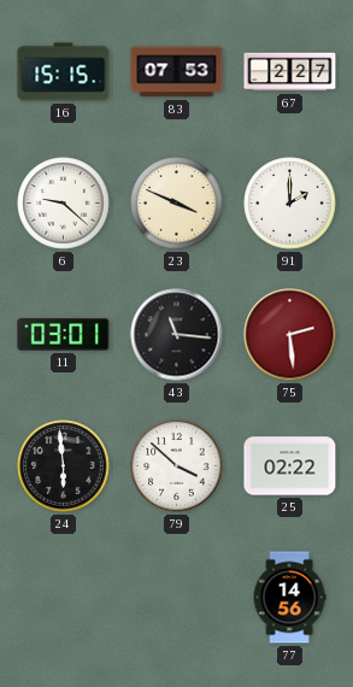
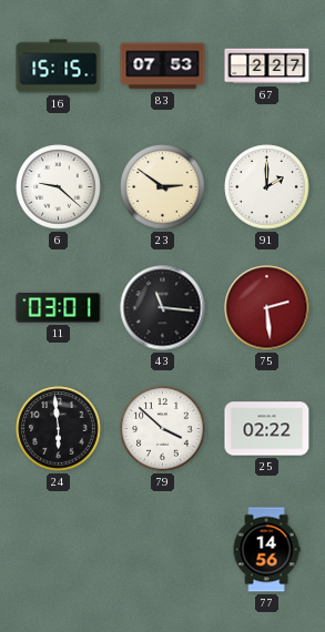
23: 3:49 -> 2:51 (163, 187)
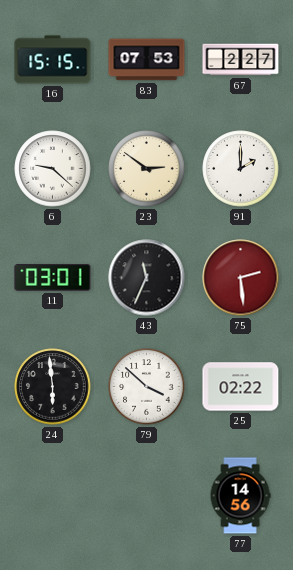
43: 11:16 -> 11:34 (147, 278)
